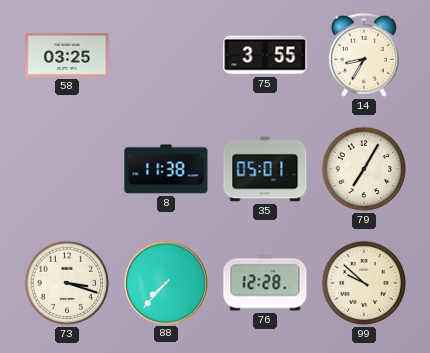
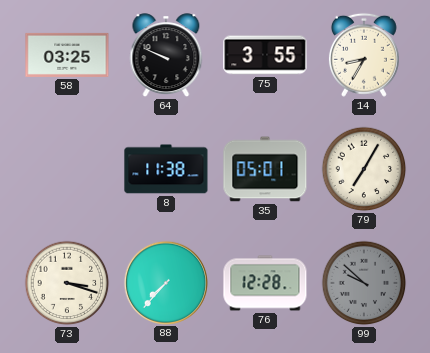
64: none -> 9:49 (166, 56)
99 dial: cream -> grey (364, 283)
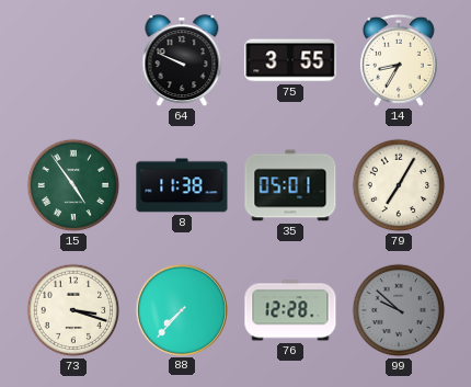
58: 03:25 -> none (67, 55)
15: none -> 4:54 (73, 185)
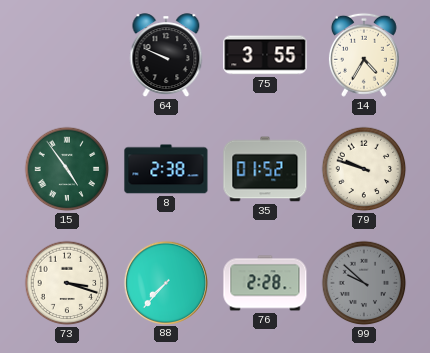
14: 8:35 -> 4:35 (364, 55)
8: 11:38 -> 2:38 (166, 169)
35: 05:01 -> 01:52 (265, 169)
79: 7:05 -> 9:48 (364, 169)
76: 12:28 -> 2:28 (265, 283)
